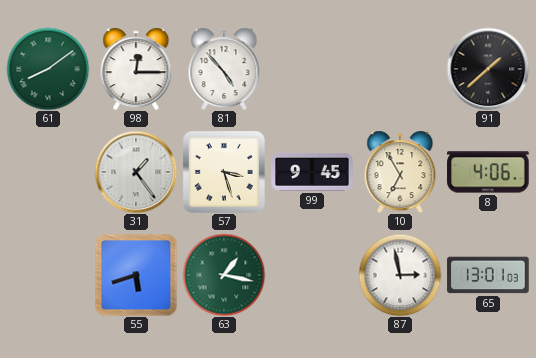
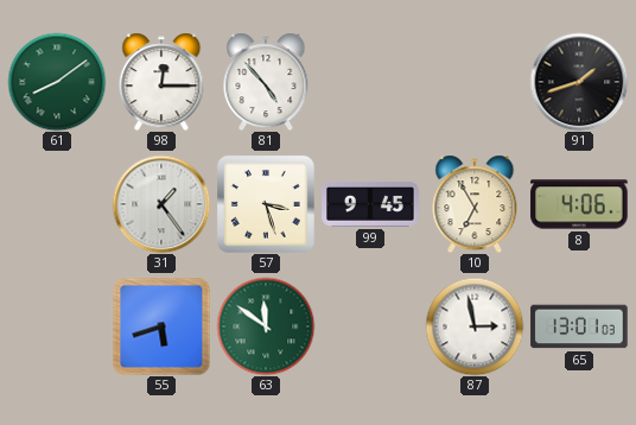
91: 1:38 -> 1:42 (579, 82)
63: 1:17 -> 11:51 (266, 326)
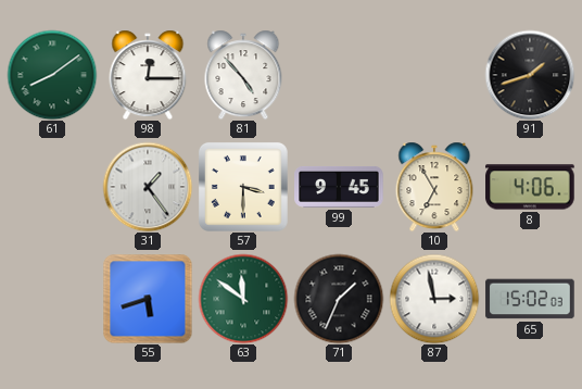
57: 3:27 -> 3:30 (243, 187)
71: none -> 1:34 (339, 299)
65: 13:01 -> 15:02 (530, 299)
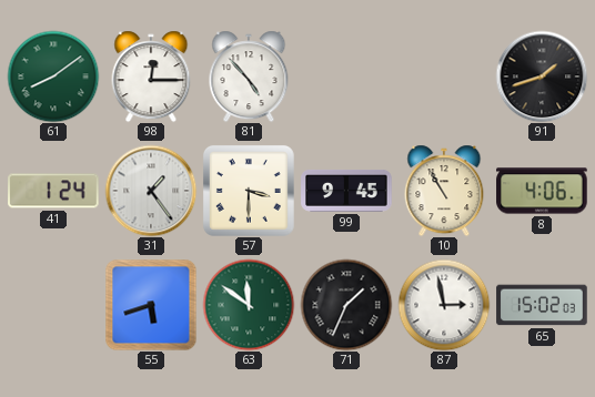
41: none -> 1:24 (53, 191)
10: 6:55 -> 10:55 (444, 191)
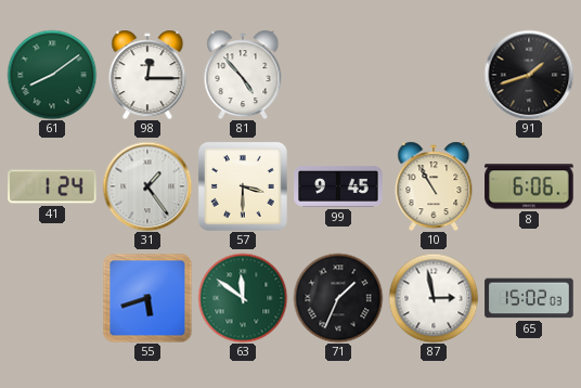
8: 4:06 -> 6:06 (529, 186)
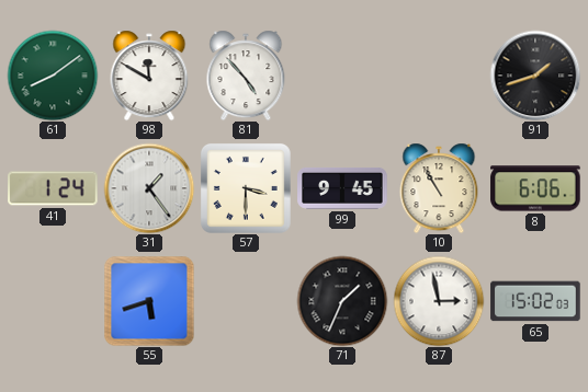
98: 12:15 -> 11:50 (149, 76)
63: 11:51 -> none (243, 298)
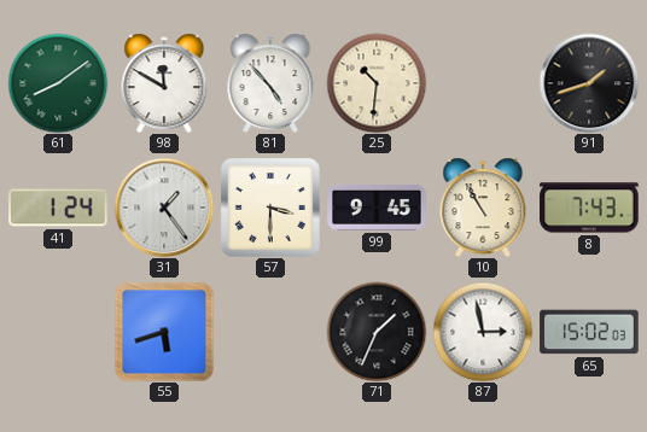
25: none -> 10:31 (377, 83)
8: 6:06 -> 7:43 (589, 208)
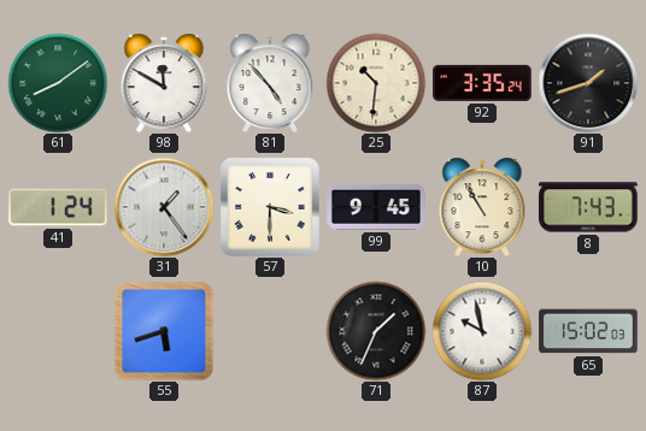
92: none -> 3:35 (482, 83)
87: 2:58 -> 9:58 (482, 331)
